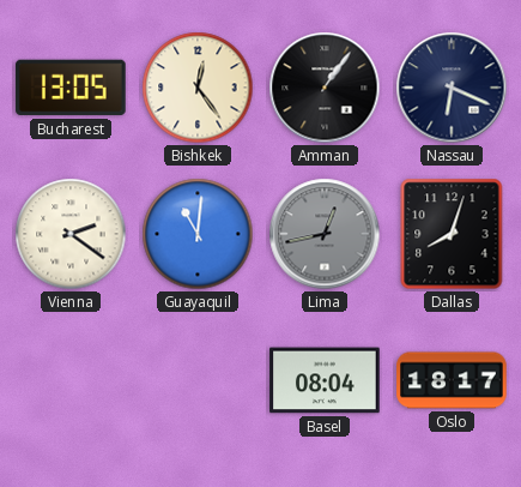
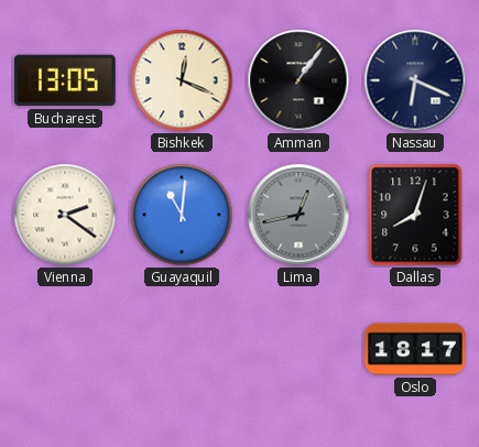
Bishkek: 12:24 -> 12:19 (182, 80)
Basel: 08:04 -> none (325, 380)
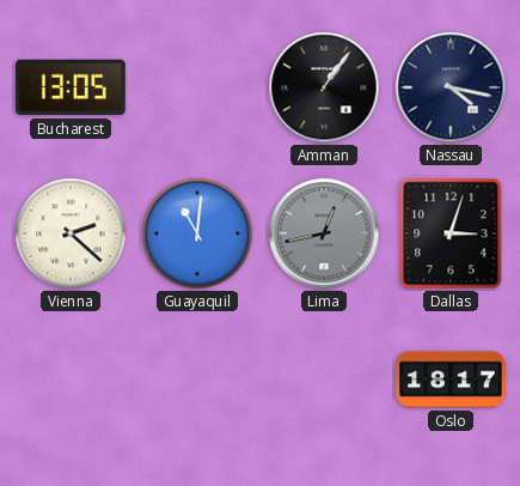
Bishkek: 12:19 -> none (182, 80)
Nassau: 6:19 -> 4:17 (451, 87)
Vienna: 2:21 -> 2:22 (71, 233)
Dallas: 8:03 -> 3:03 (451, 233)
